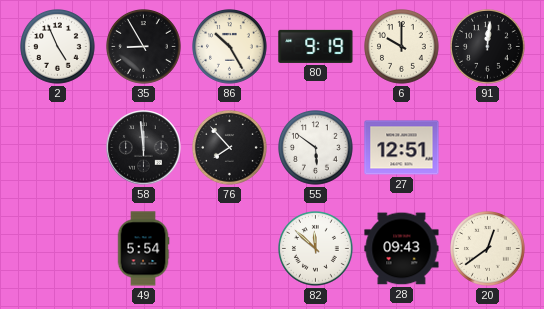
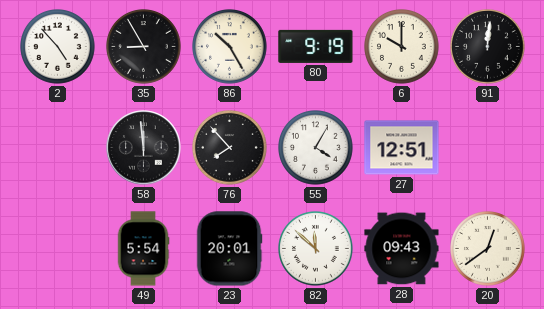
2: 4:56 -> 4:53 (58, 47)
55: 5:51 -> 4:05 (316, 148)
23: none -> 20:01 (229, 249)
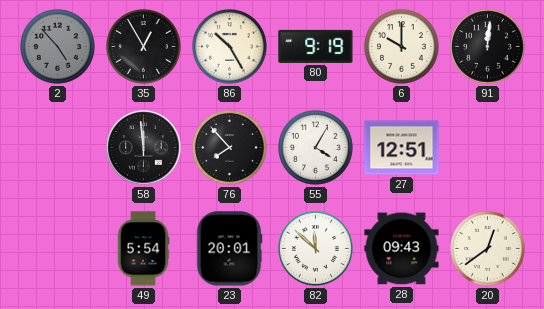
2 dial: white -> grey (58, 47)
35: 8:55 -> 12:55 (144, 47)
